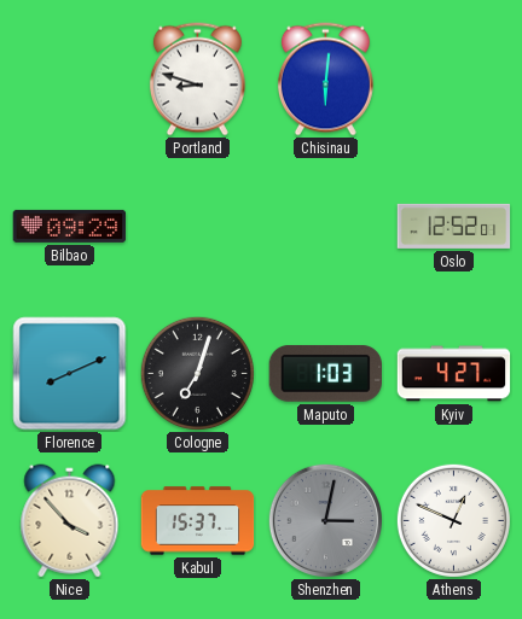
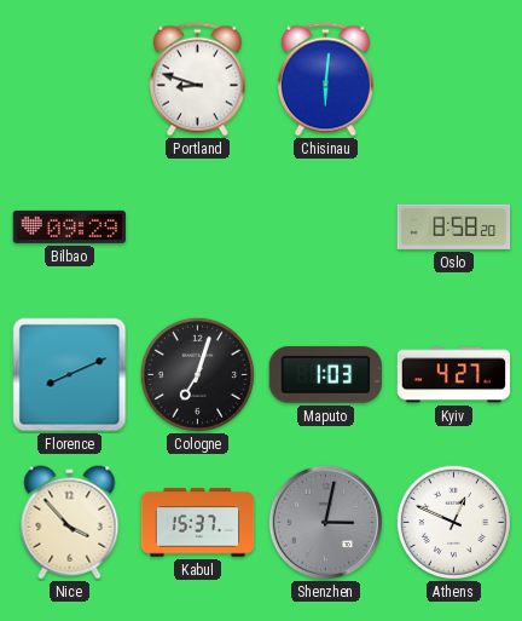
Oslo: 12:52 -> 8:58 (454, 226)
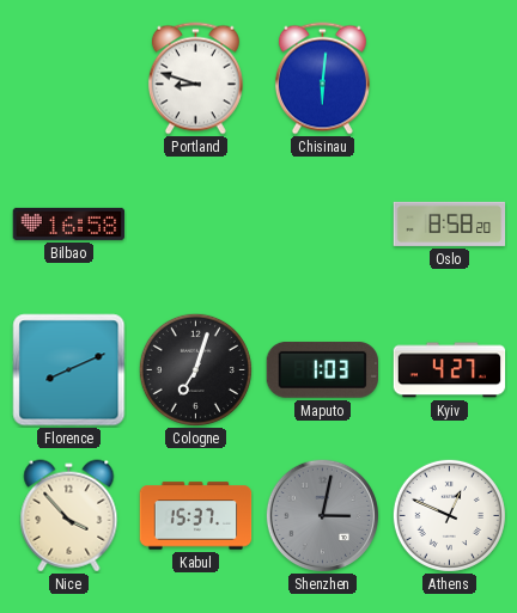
Bilbao: 09:29 -> 16:58 (69, 223)
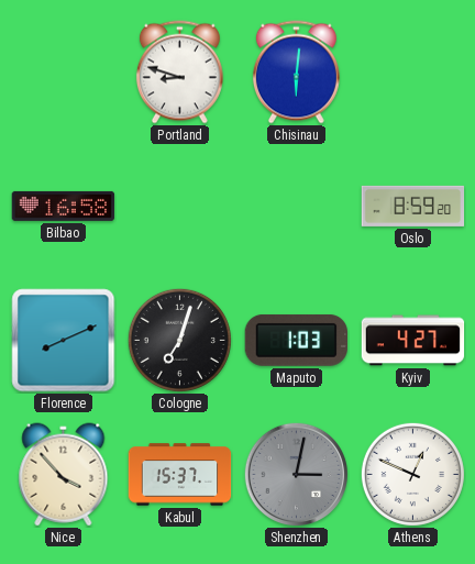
Oslo: 8:58 -> 8:59 (413, 206)
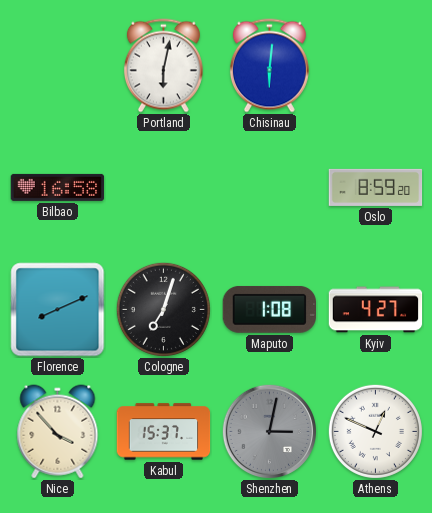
Portland: 8:48 -> 6:02 (163, 66)
Maputo: 1:03 -> 1:08 (269, 309)
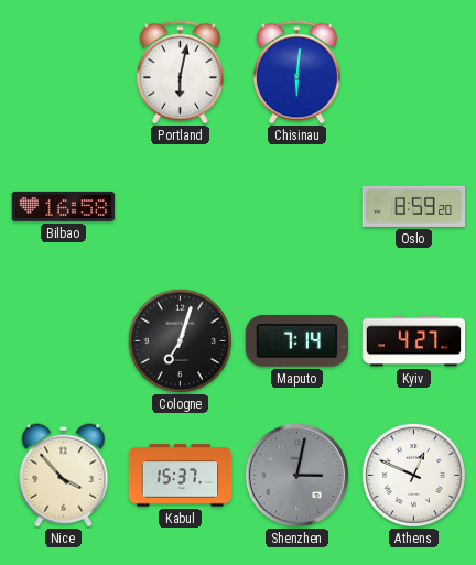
Florence: 8:11 -> none (58, 310)
Maputo: 1:08 -> 7:14 (296, 340)
